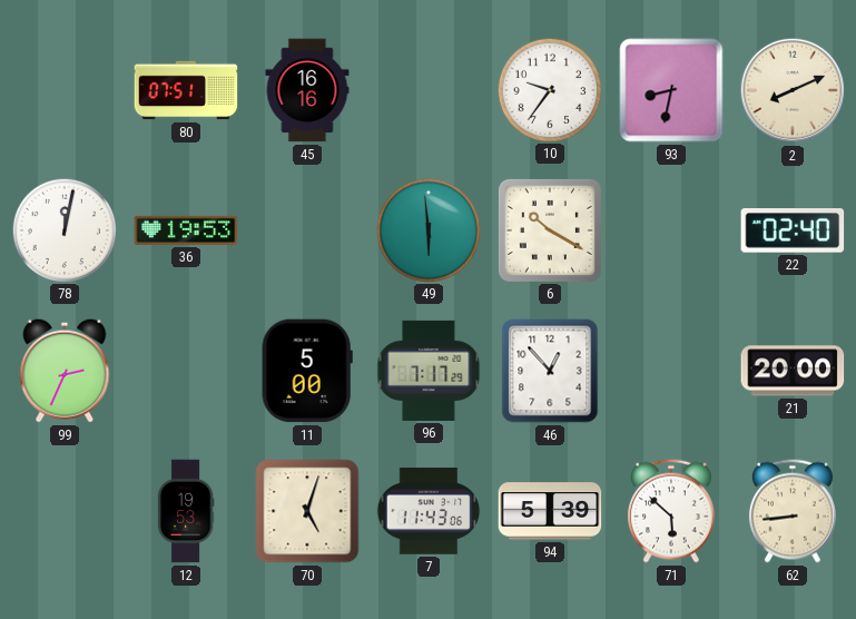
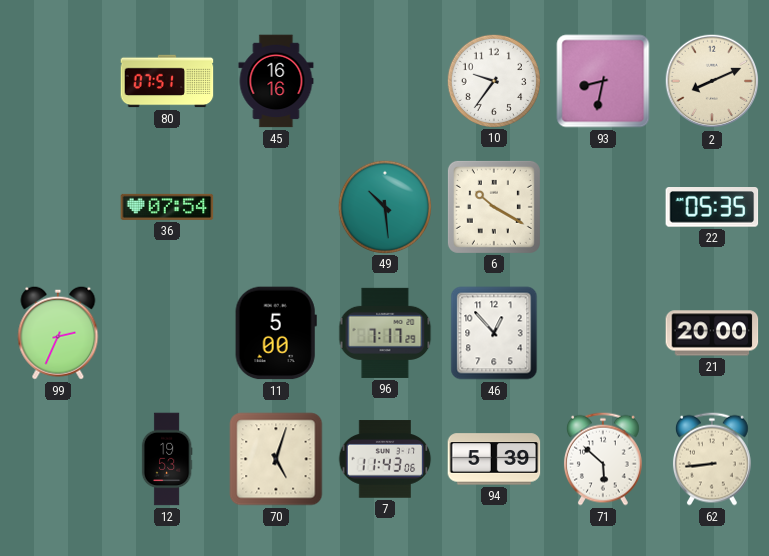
78: 12:02 -> none (63, 229)
36: 19:53 -> 07:54 (167, 207)
49: 5:59 -> 10:29 (384, 206)
22: 02:40 -> 05:35 (712, 207)
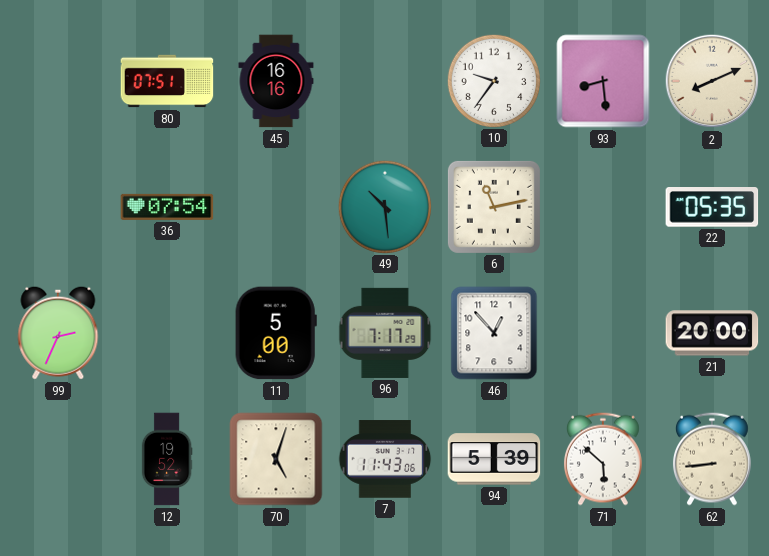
93: 8:32 -> 8:29 (603, 81)
6: 10:20 -> 11:13 (494, 207)
12: 19:53 -> 19:52 (167, 459)
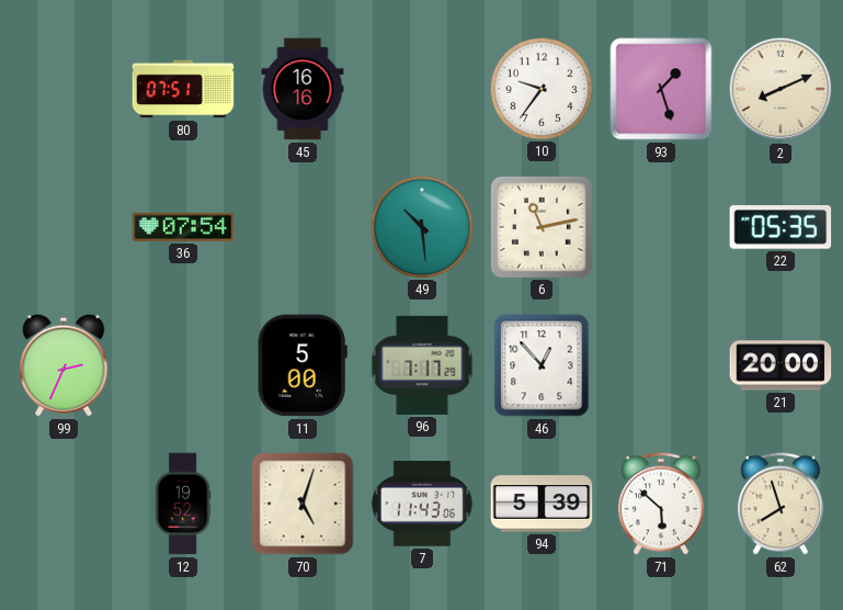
93: 8:29 -> 1:27 (661, 89)
62: 8:44 -> 7:57 (781, 504)
